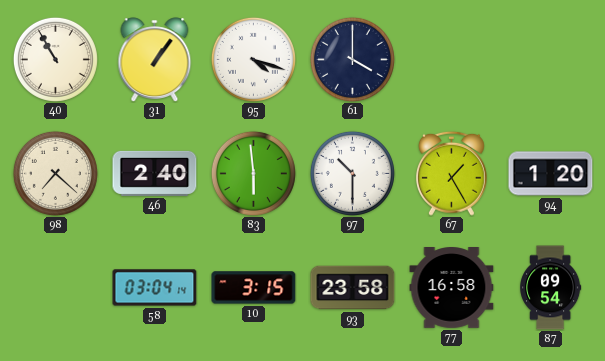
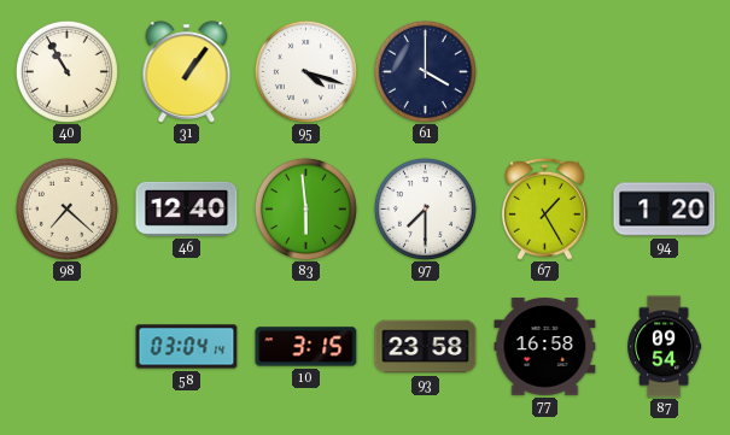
46: 2:40 -> 12:40 (187, 208)
97: 10:30 -> 7:30 (425, 208)
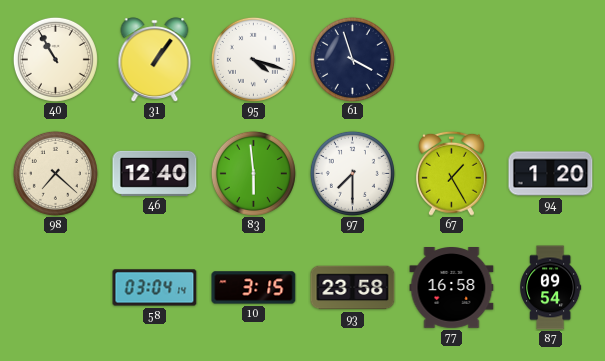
61: 4:00 -> 3:57 (352, 59)
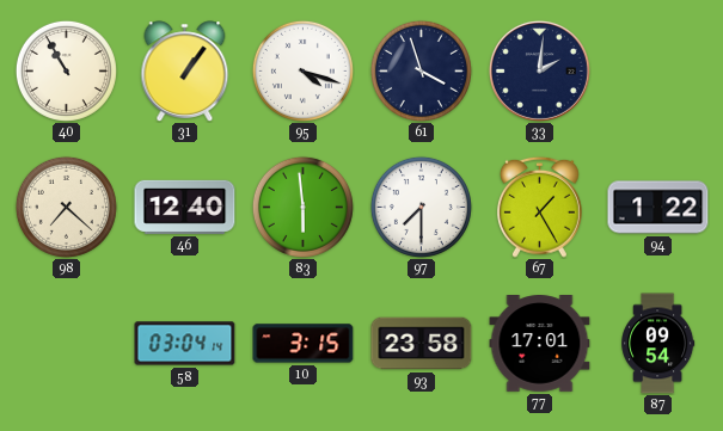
33: none -> 2:01 (539, 70)
94: 1:20 -> 1:22 (658, 208)
77: 16:58 -> 17:01 (540, 344)
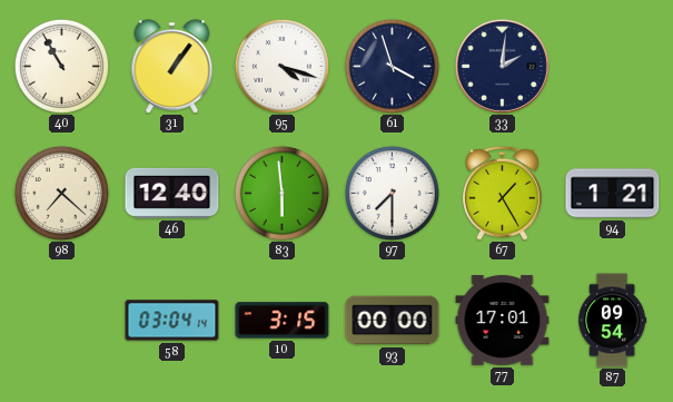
94: 1:22 -> 1:21 (613, 194)
93: 23:58 -> 00:00 (393, 321)
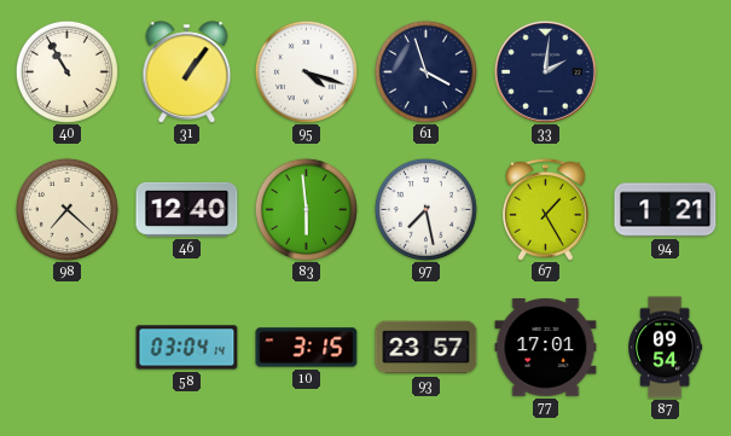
97: 7:30 -> 7:28 (425, 209)
93: 00:00 -> 23:57 (427, 348)
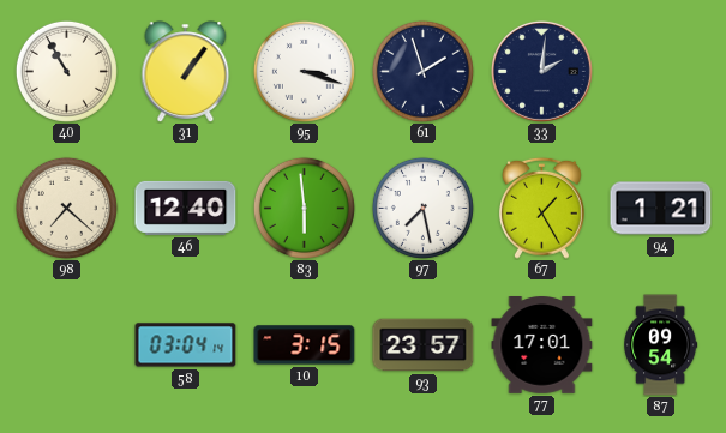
95: 4:18 -> 3:18 (304, 71)
61: 3:57 -> 1:57 (422, 71)
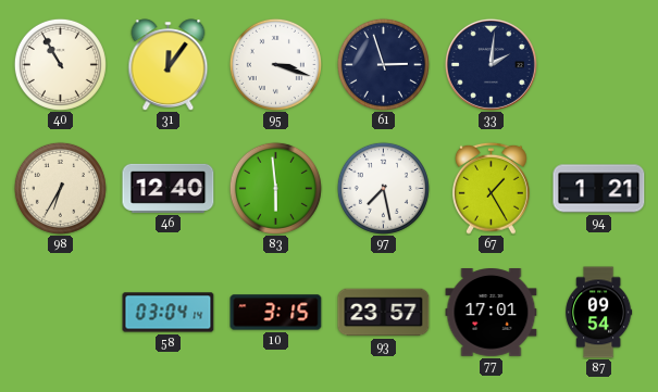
31: 1:06 -> 12:06 (169, 65)
61: 1:57 -> 2:57 (383, 64)
98: 7:22 -> 6:35 (60, 188)
